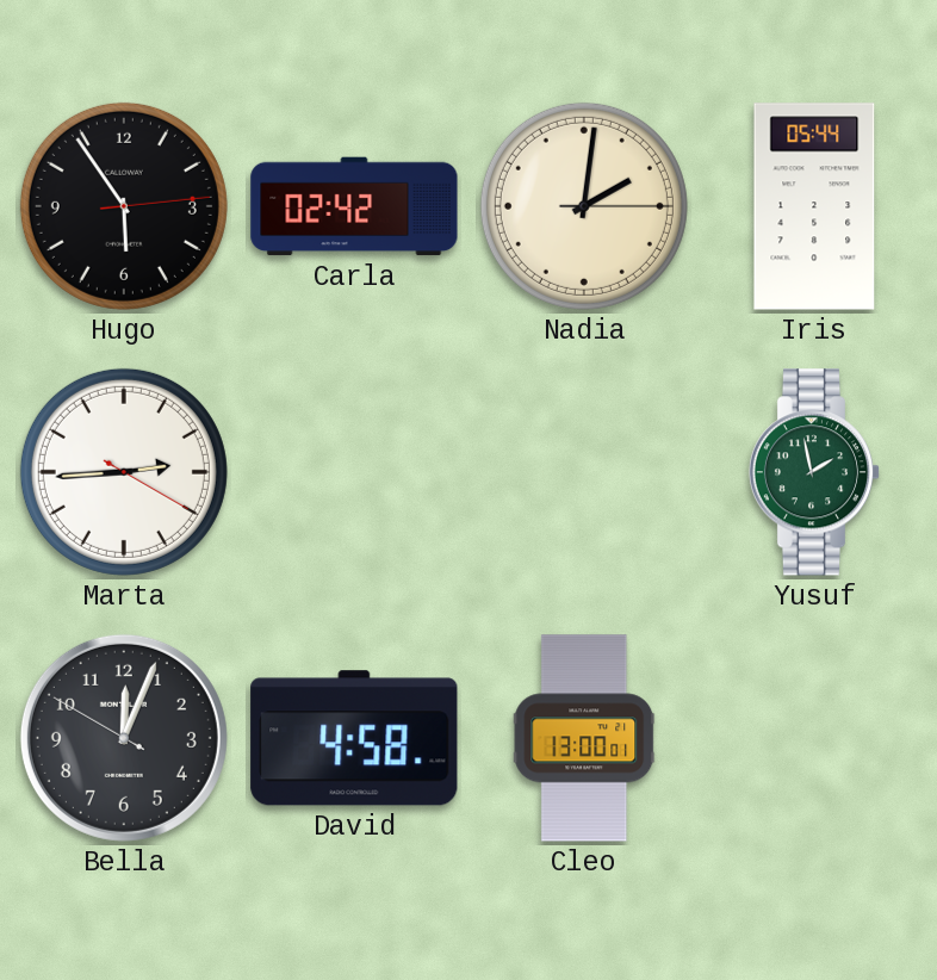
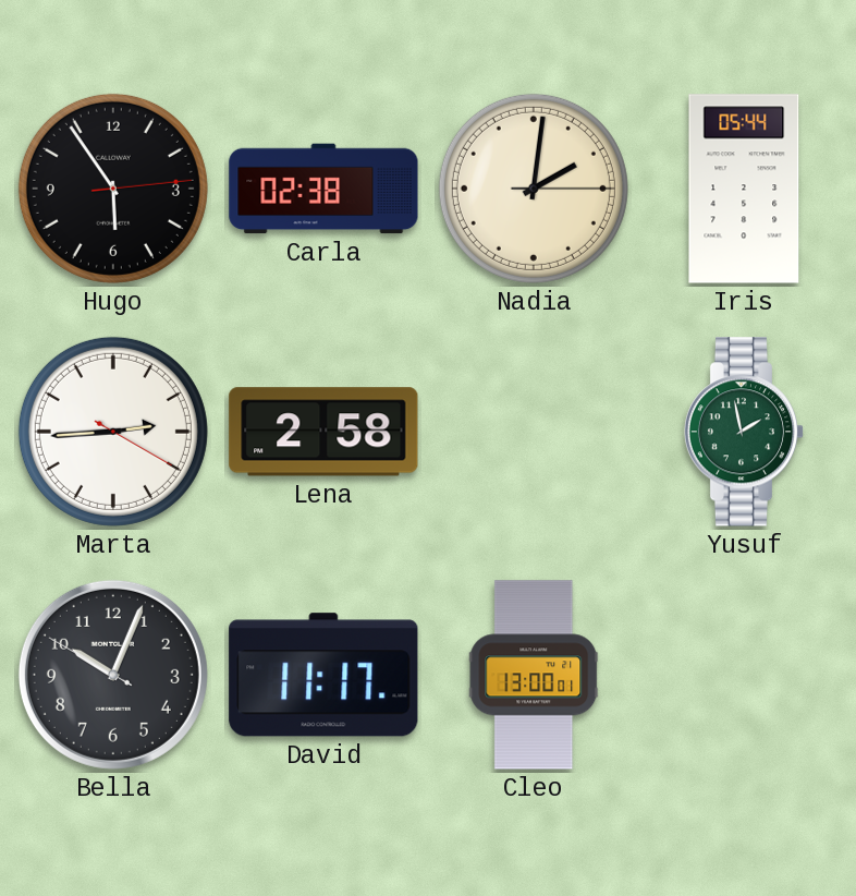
Carla: 02:42 -> 02:38 (323, 189)
Lena: none -> 2:58 (323, 432)
Bella: 12:03 -> 10:03 (113, 675)
David: 4:58 -> 11:17 (323, 675)
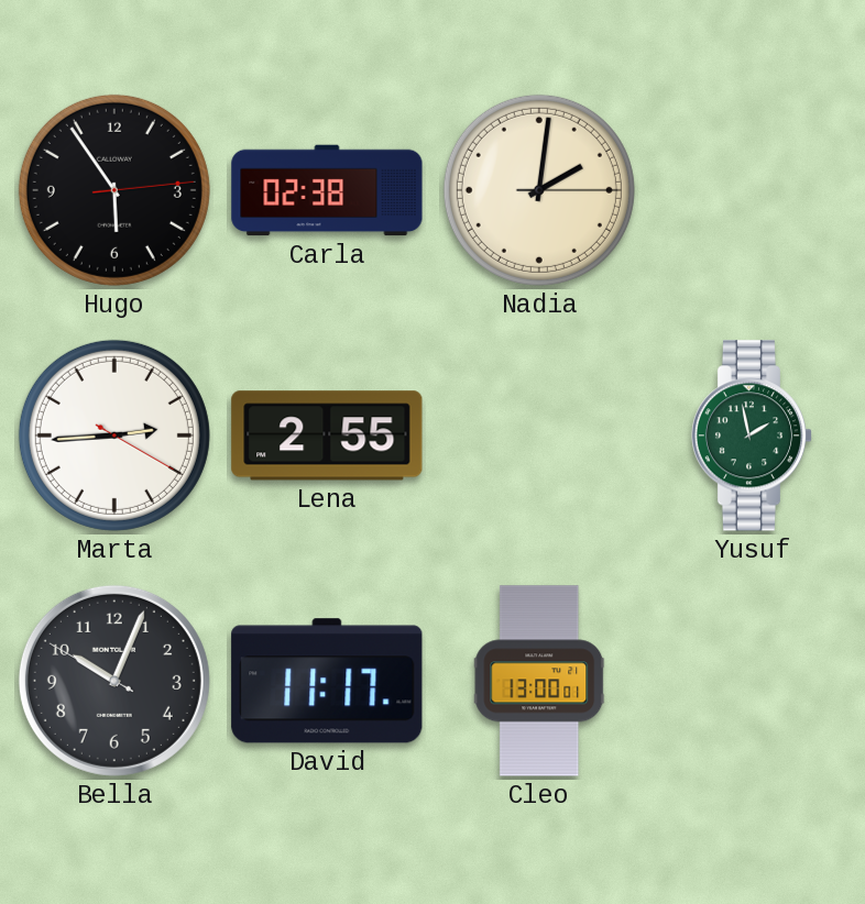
Iris: 05:44 -> none (744, 189)
Lena: 2:58 -> 2:55 (327, 436)
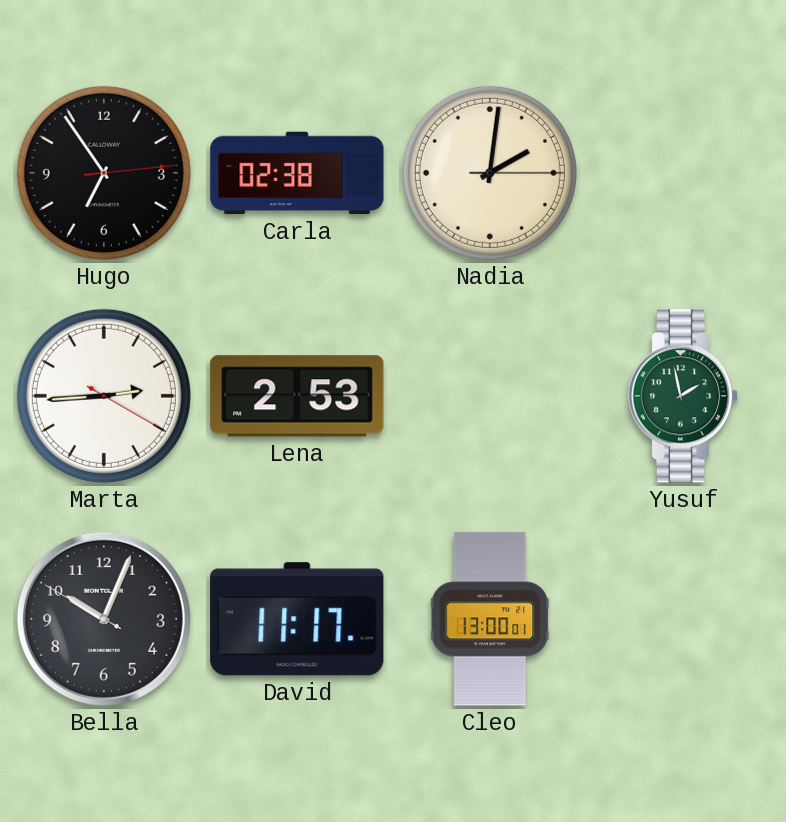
Hugo: 5:54 -> 6:54 (104, 173)
Lena: 2:55 -> 2:53 (297, 396)
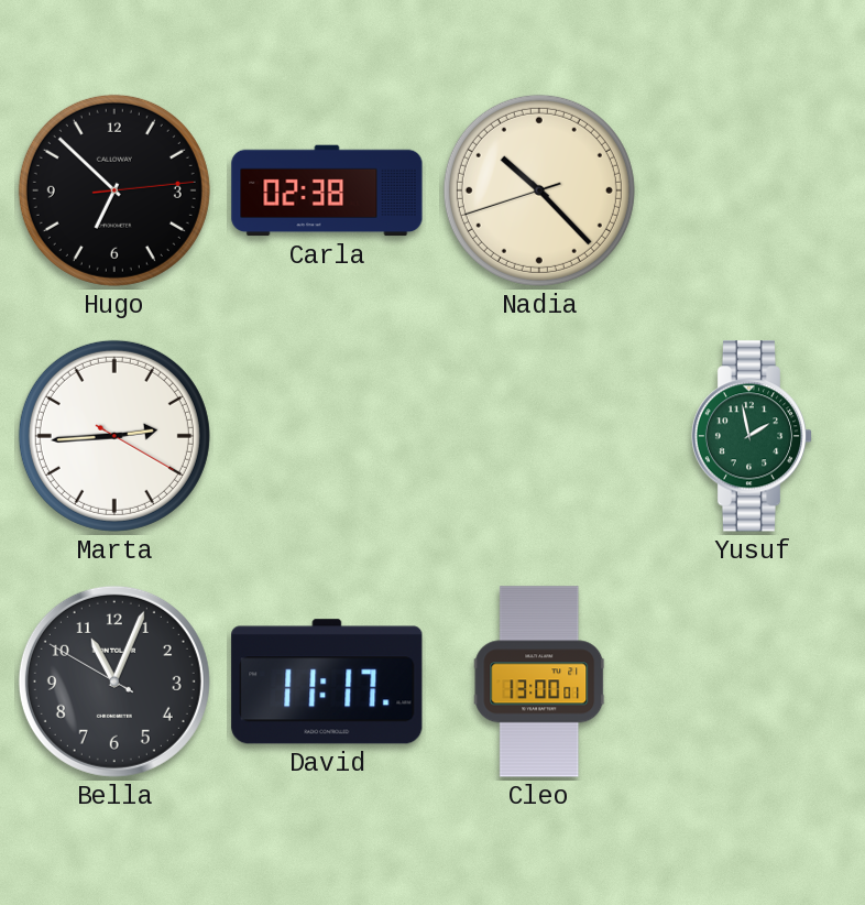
Hugo: 6:54 -> 6:52 (114, 190)
Nadia: 2:01 -> 10:22 (539, 190)
Lena: 2:53 -> none (297, 396)
Bella: 10:03 -> 11:03 (114, 682)
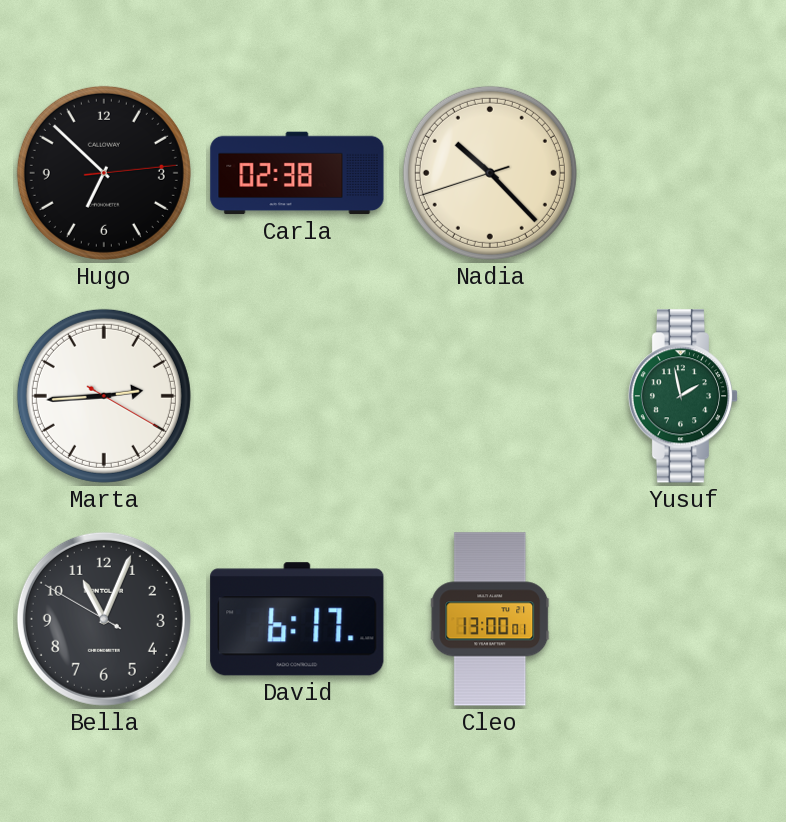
David: 11:17 -> 6:17 (297, 619)
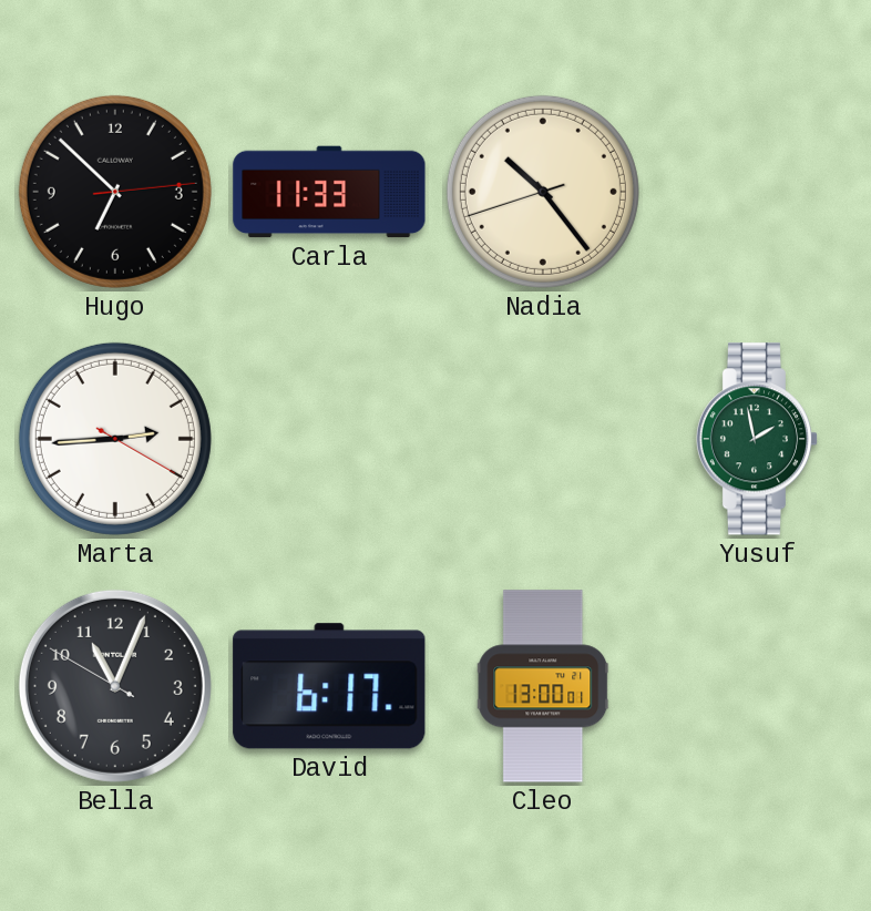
Carla: 02:38 -> 11:33 (329, 192)
Nadia: 10:22 -> 10:23 (543, 192)
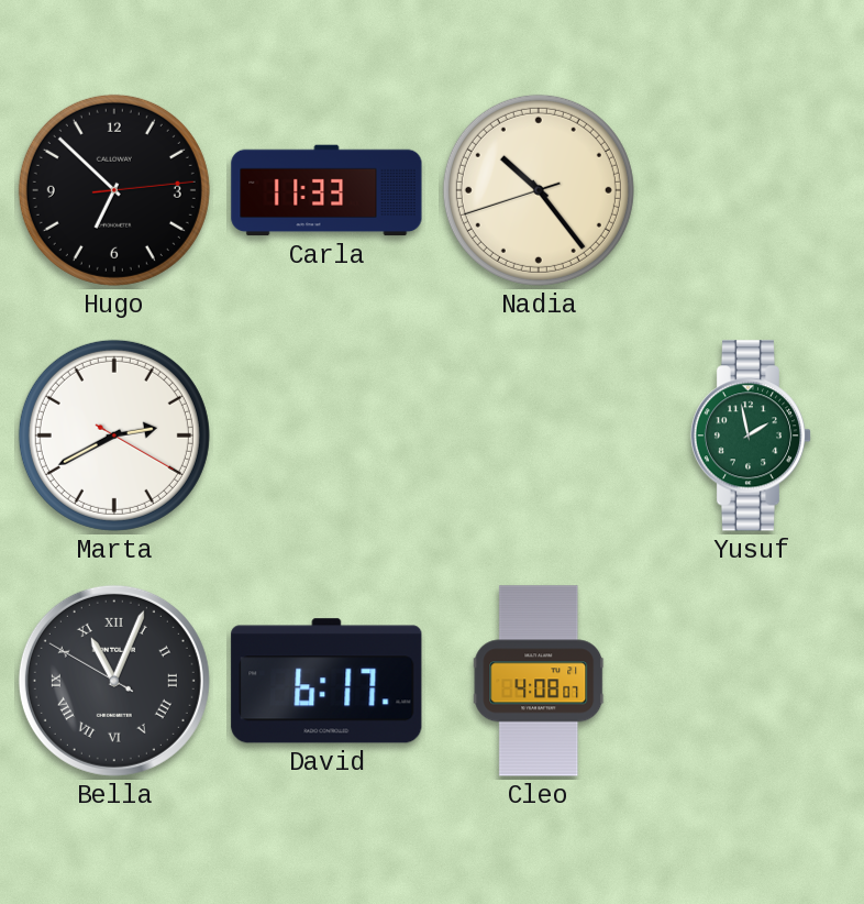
Marta: 2:44 -> 2:40 (114, 436)
Bella numerals: Arabic -> Roman (114, 681)
Cleo: 13:00 -> 4:08 (539, 681)
